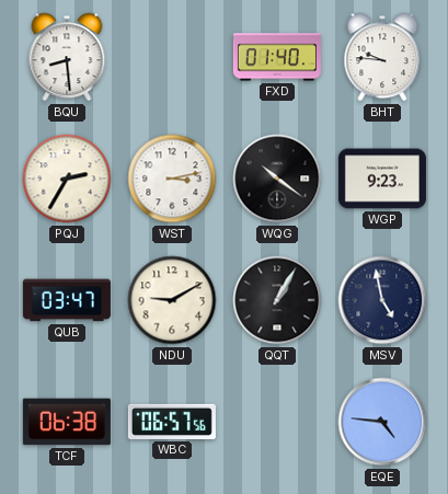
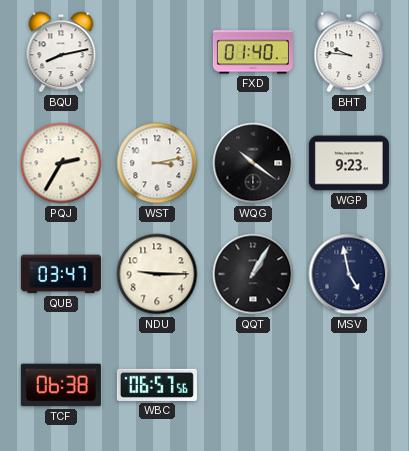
BQU: 8:29 -> 8:13 (61, 52)
NDU: 9:10 -> 9:15 (157, 274)
EQE: 4:46 -> none (382, 422)
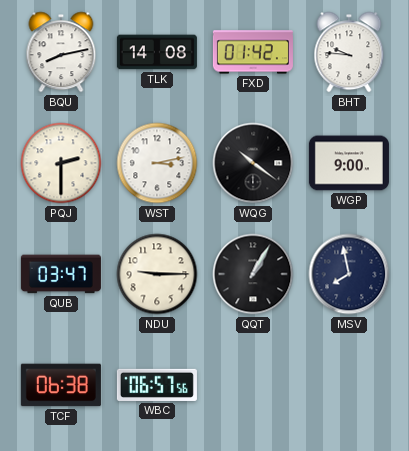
TLK: none -> 14:08 (157, 52)
FXD: 01:40 -> 01:42 (253, 52)
PQJ: 2:35 -> 2:30 (61, 163)
WGP: 9:23 -> 9:00 (349, 163)
MSV: 4:58 -> 7:58 (349, 274)
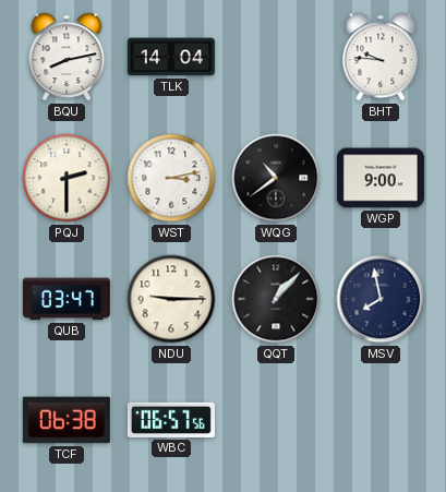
TLK: 14:08 -> 14:04 (171, 57)
FXD: 01:42 -> none (253, 52)
WQG: 10:21 -> 10:39 (276, 178)
QQT: 1:05 -> 1:07 (276, 299)
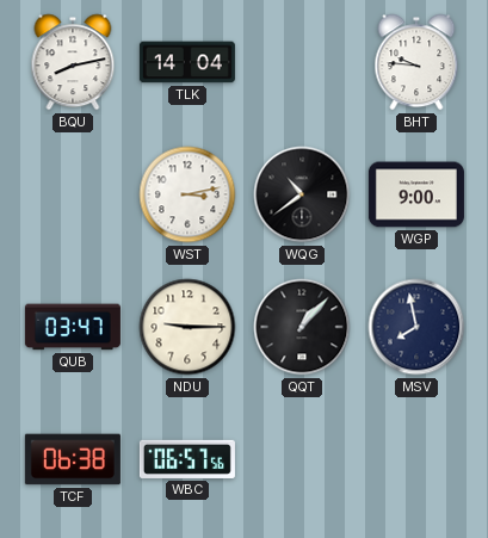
PQJ: 2:30 -> none (67, 178)
